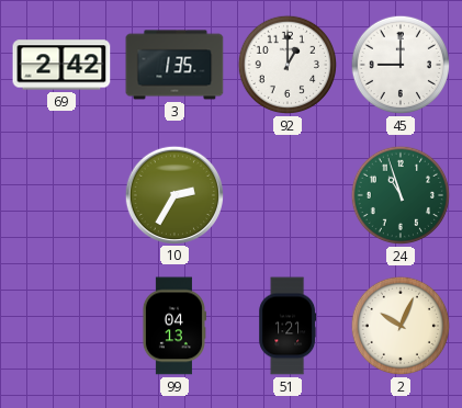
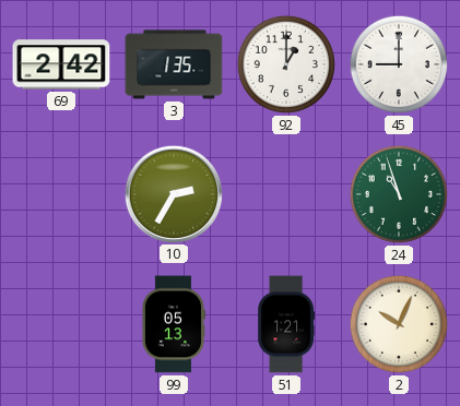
99: 04:13 -> 05:13 (173, 324)
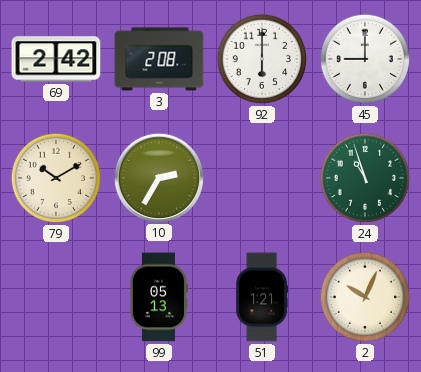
3: 1:35 -> 2:08 (159, 59)
92: 1:00 -> 6:00 (262, 59)
79: none -> 10:10 (56, 178)
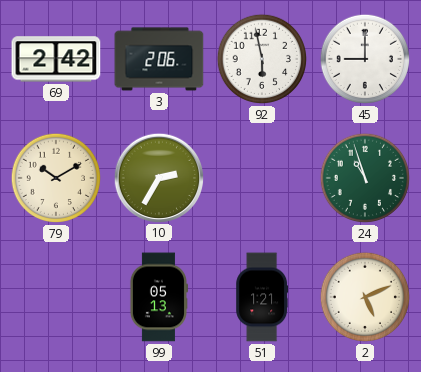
3: 2:08 -> 2:06 (159, 59)
92: 6:00 -> 5:58 (262, 59)
2: 10:04 -> 5:11 (365, 297)
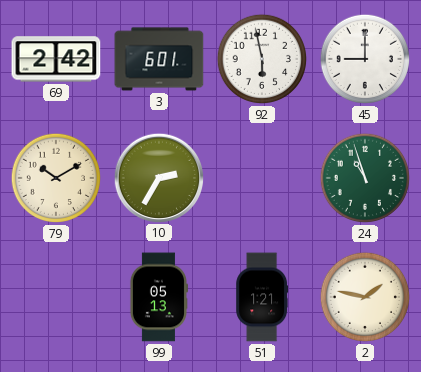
3: 2:06 -> 6:01 (159, 59)
2: 5:11 -> 1:47 (365, 297)
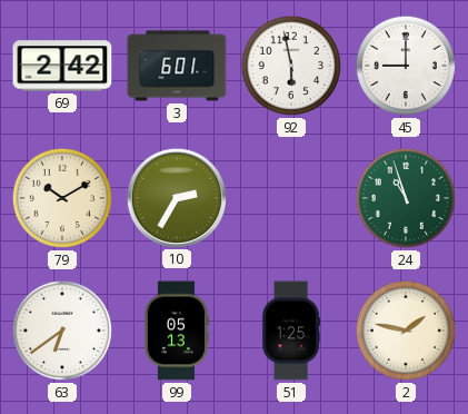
63: none -> 6:39 (62, 331)
51: 1:21 -> 1:25 (291, 331)
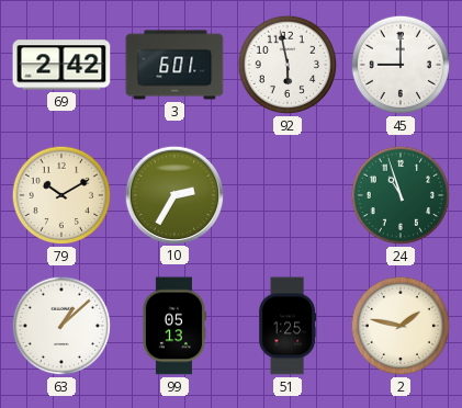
63: 6:39 -> 1:08 (61, 326)
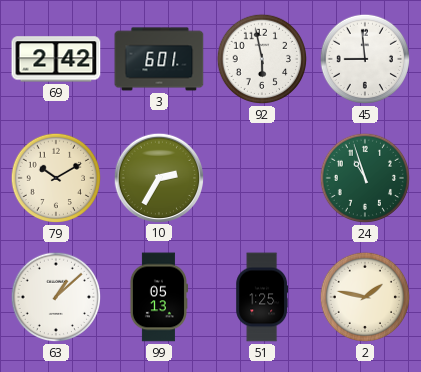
45: 9:00 -> 8:59 (365, 59)
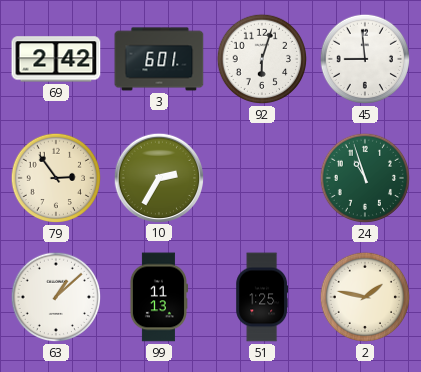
92: 5:58 -> 6:03 (262, 59)
79: 10:10 -> 2:54 (56, 178)
99: 05:13 -> 11:13 (158, 297)
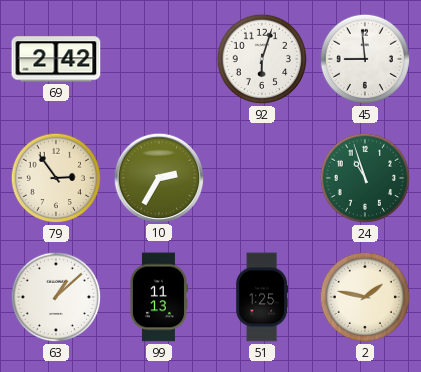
3: 6:01 -> none (159, 59)
